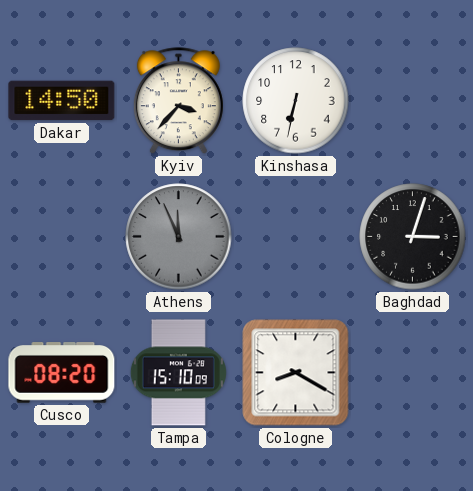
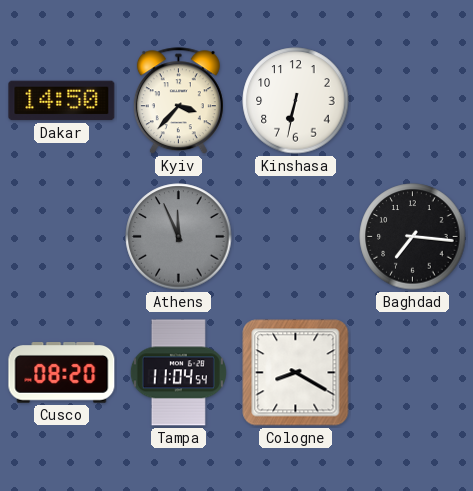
Baghdad: 3:03 -> 7:16 (413, 237)
Tampa: 15:10 -> 11:04 (178, 373)
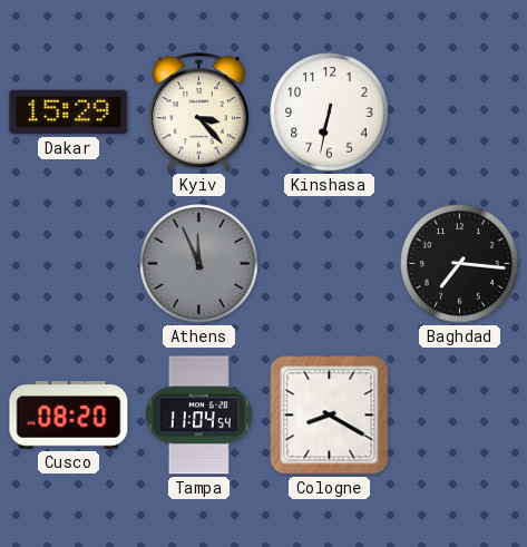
Dakar: 14:50 -> 15:29 (69, 113)
Kyiv: 3:37 -> 3:23 (198, 113)
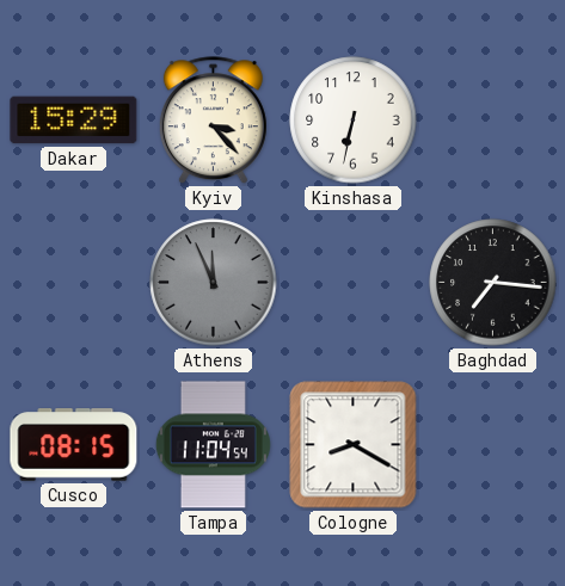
Cusco: 08:20 -> 08:15 (74, 445)
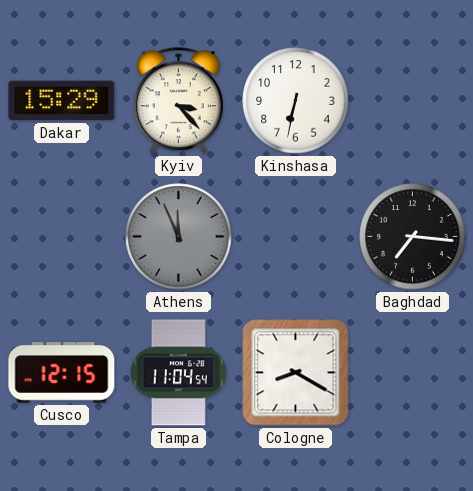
Cusco: 08:15 -> 12:15 (62, 373)
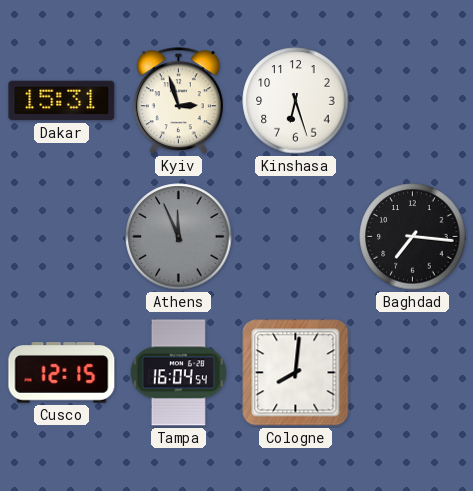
Dakar: 15:29 -> 15:31 (62, 101)
Kyiv: 3:23 -> 2:57 (178, 101)
Kinshasa: 6:32 -> 6:27 (296, 101)
Tampa: 11:04 -> 16:04 (178, 373)
Cologne: 8:20 -> 8:01 (296, 373)
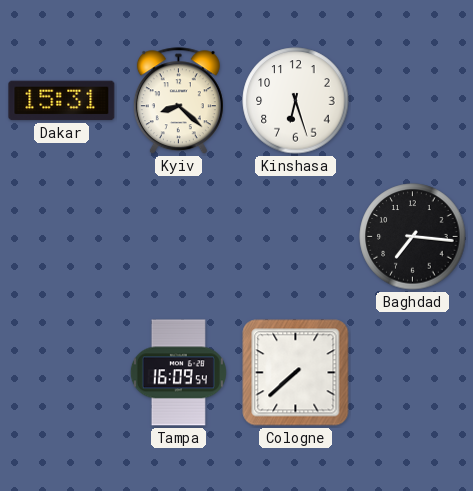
Kyiv: 2:57 -> 8:22 (178, 101)
Athens: 11:56 -> none (179, 237)
Cusco: 12:15 -> none (62, 373)
Tampa: 16:04 -> 16:09 (178, 373)
Cologne: 8:01 -> 7:38 (296, 373)
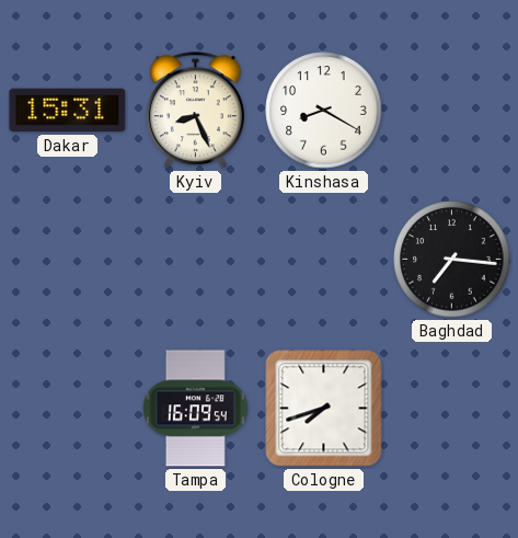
Kyiv: 8:22 -> 8:26 (195, 111)
Kinshasa: 6:27 -> 8:20 (324, 111)
Cologne: 7:38 -> 7:42 (324, 409)
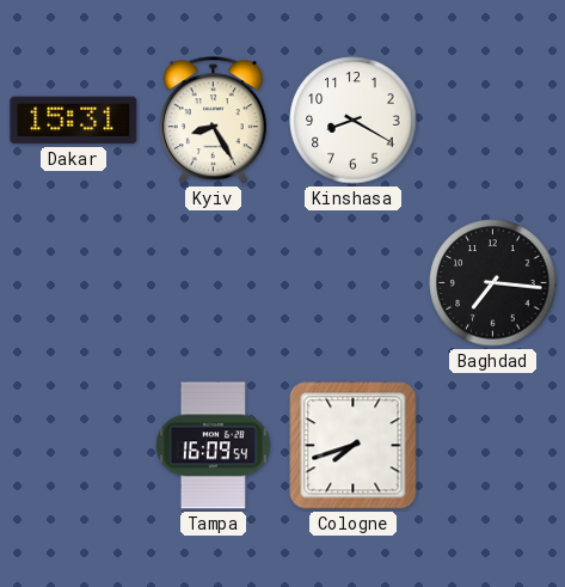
Kyiv: 8:26 -> 8:25 (213, 121)
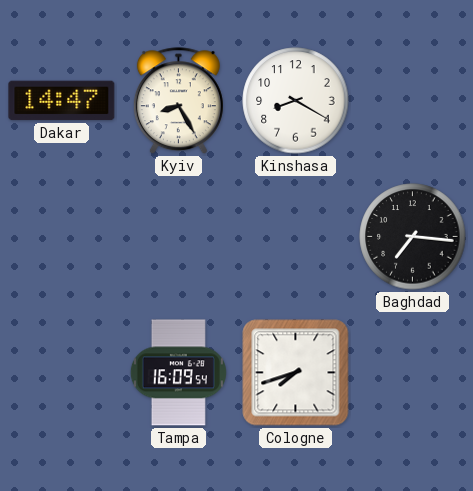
Dakar: 15:31 -> 14:47 (62, 101)
